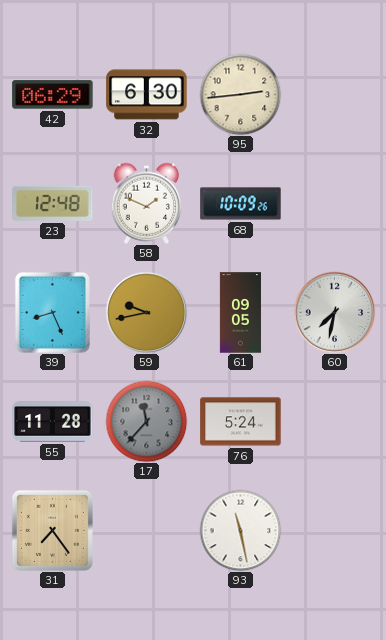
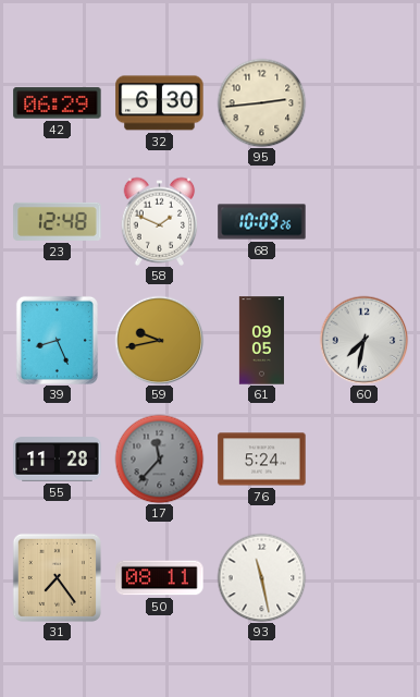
50: none -> 08:11 (160, 578)
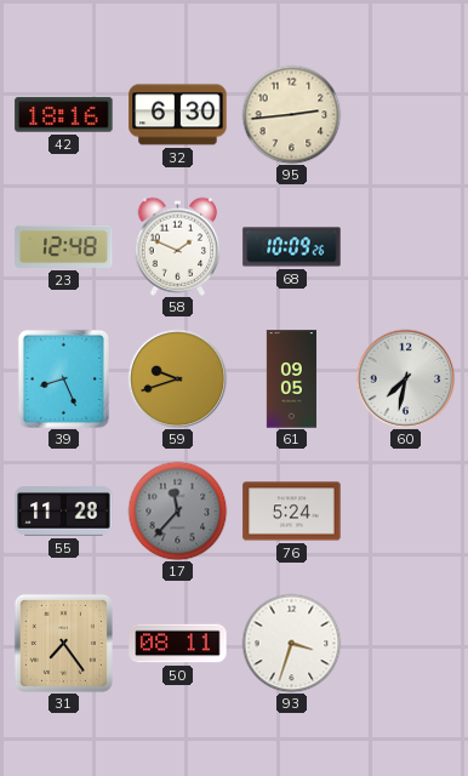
42: 06:29 -> 18:16 (64, 115)
59: 9:43 -> 9:42 (177, 378)
93: 11:28 -> 3:33 (291, 643)
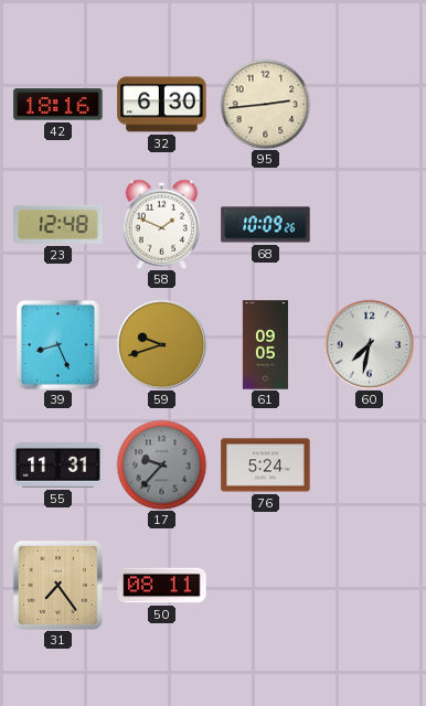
55: 11:28 -> 11:31 (58, 466)
17: 11:37 -> 9:37 (161, 464)
93: 3:33 -> none (291, 643)
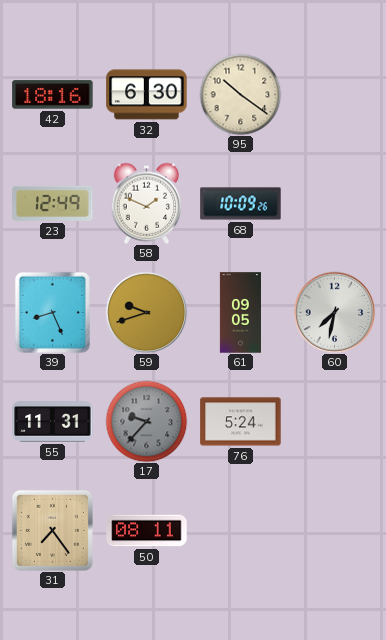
95: 2:44 -> 10:21 (240, 94)
23: 12:48 -> 12:49 (53, 203)
